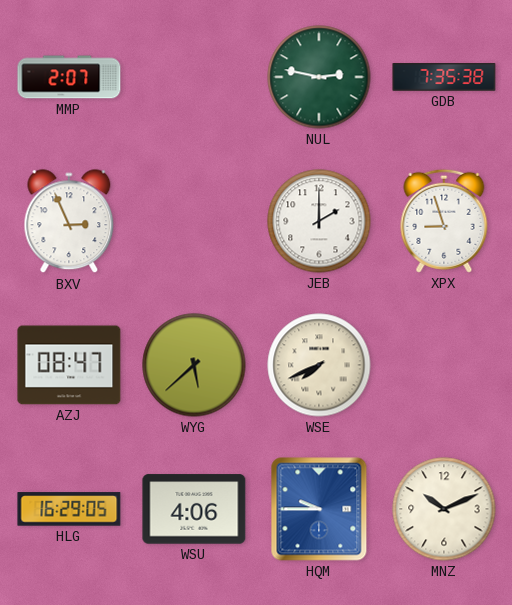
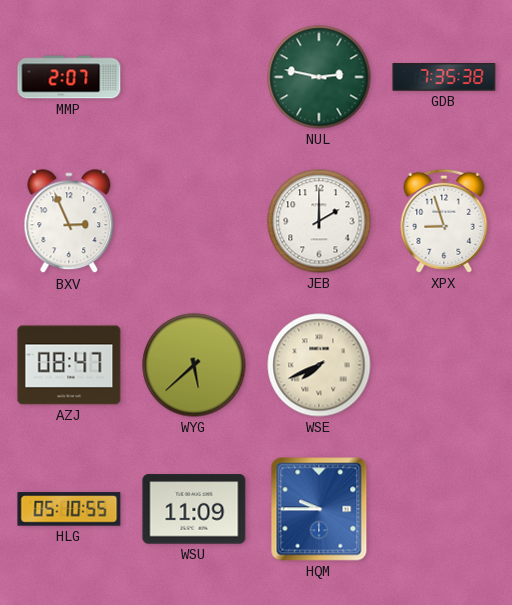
HLG: 16:29 -> 05:10 (69, 509)
WSU: 4:06 -> 11:09 (194, 509)
MNZ: 10:11 -> none (444, 509)
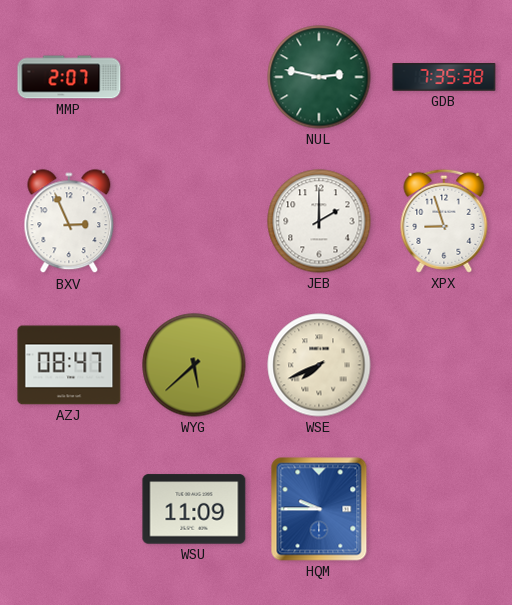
HLG: 05:10 -> none (69, 509)
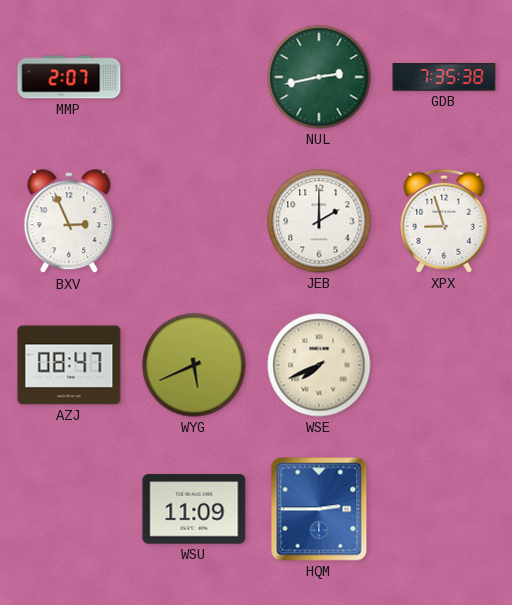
NUL: 2:47 -> 2:43 (319, 77)
WYG: 5:38 -> 5:41 (194, 365)
HQM: 9:45 -> 2:45 (319, 509)
